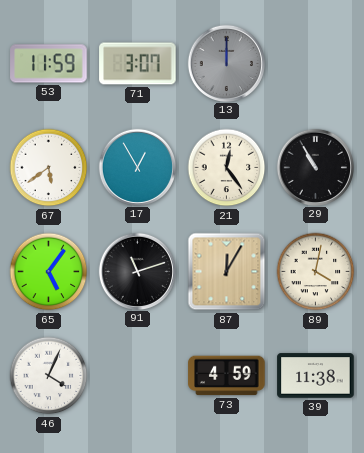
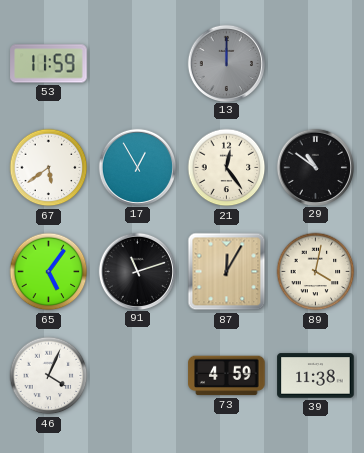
71: 3:07 -> none (138, 64)
29: 10:55 -> 10:51 (315, 167)
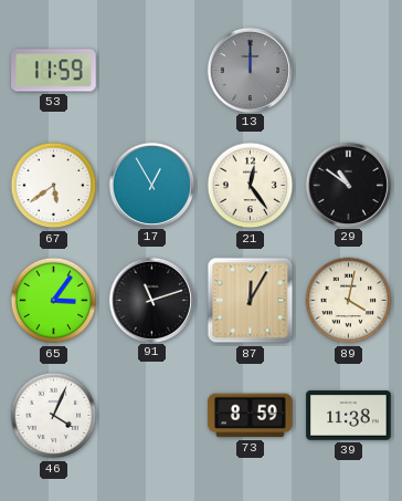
65: 5:06 -> 3:06 (54, 301)
73: 4:59 -> 8:59 (251, 416)
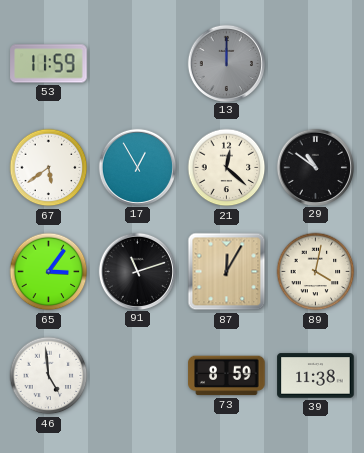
21: 12:24 -> 12:22 (227, 168)
46: 4:04 -> 4:59 (49, 376)
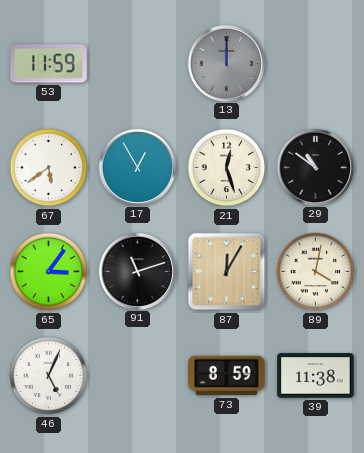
21: 12:22 -> 12:27 (227, 168)
46: 4:59 -> 5:04 (49, 376)
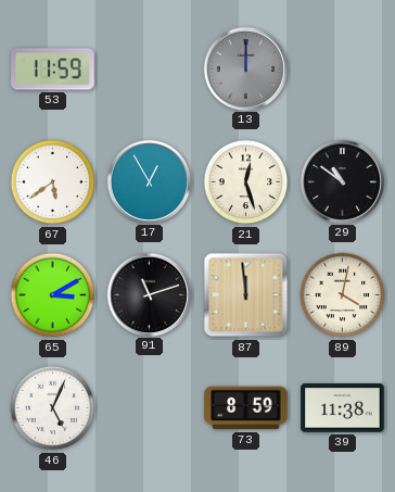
65: 3:06 -> 3:10 (53, 295)
87: 12:05 -> 11:59 (246, 295)
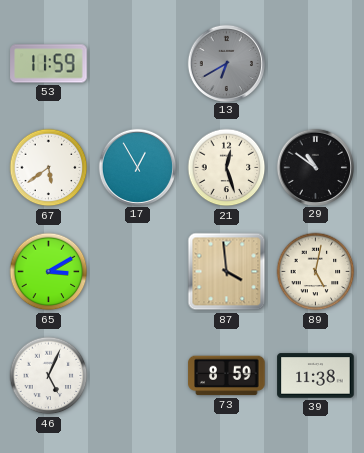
13: 12:00 -> 6:40 (226, 63)
91: 11:12 -> none (149, 294)
87: 11:59 -> 3:59 (227, 272)
89: 4:02 -> 5:02 (316, 272)
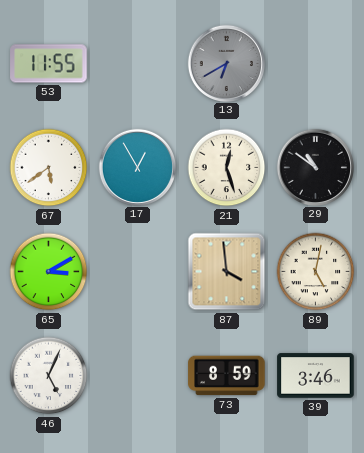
53: 11:59 -> 11:55 (49, 64)
39: 11:38 -> 3:46 (316, 376)
